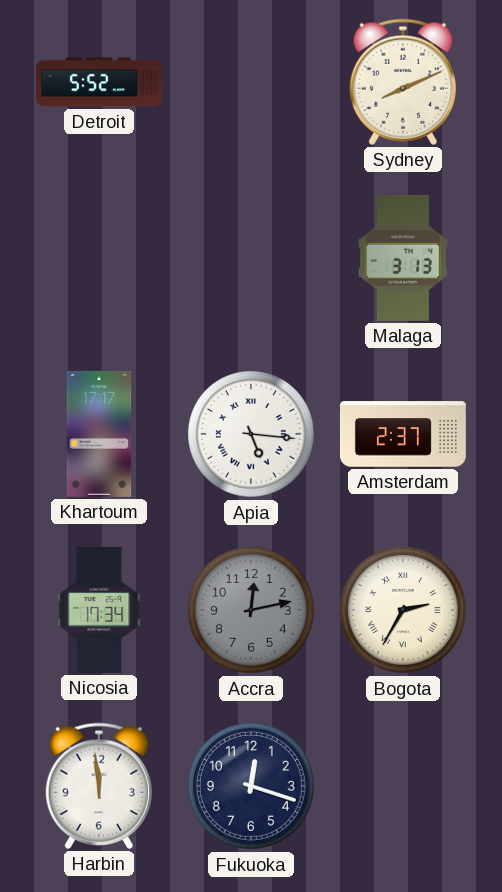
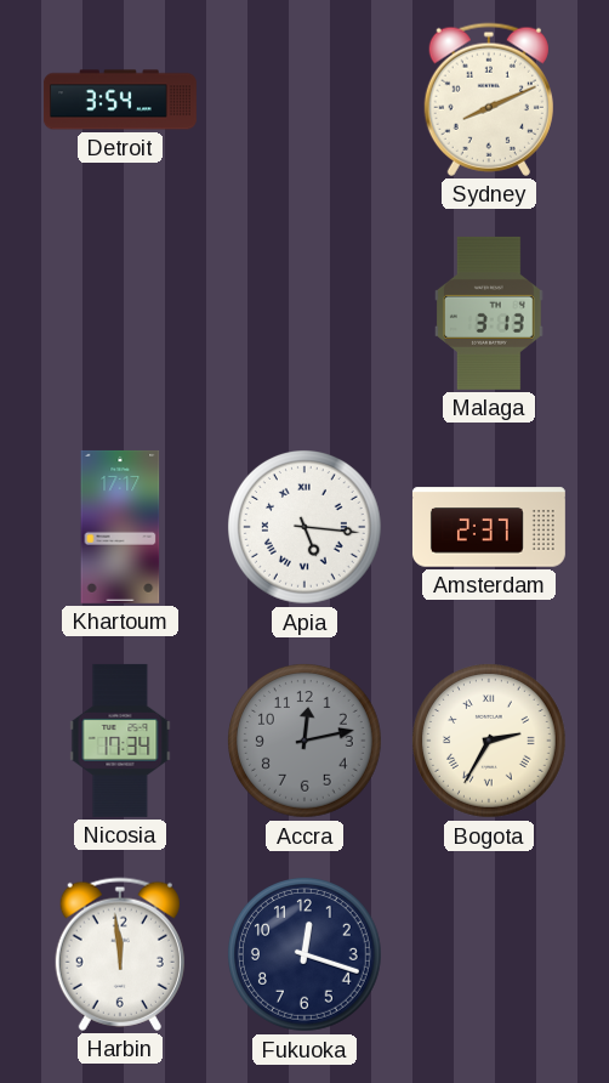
Detroit: 5:52 -> 3:54 (120, 100)
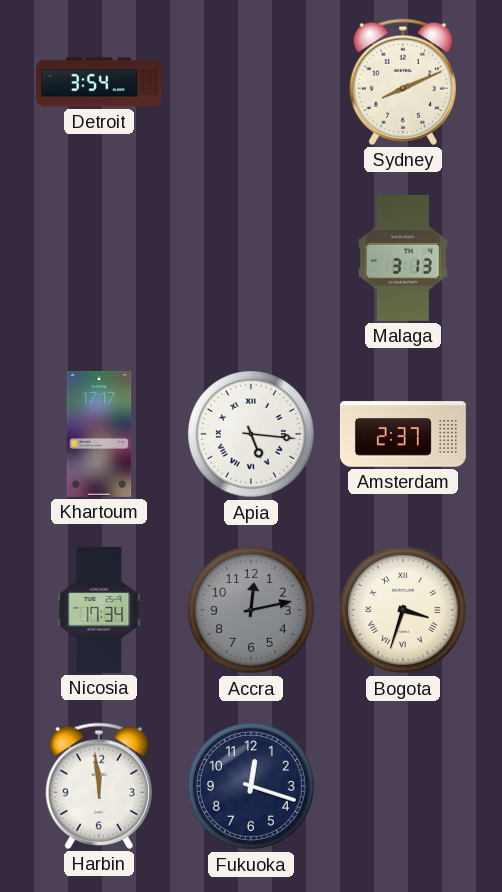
Bogota: 2:35 -> 3:33 (404, 611)
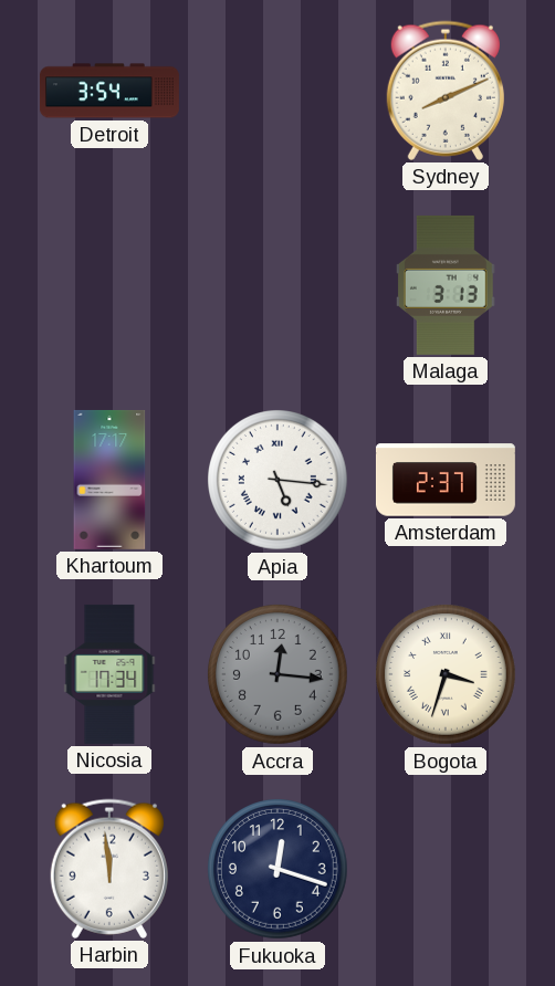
Accra: 12:13 -> 12:16 (279, 675)
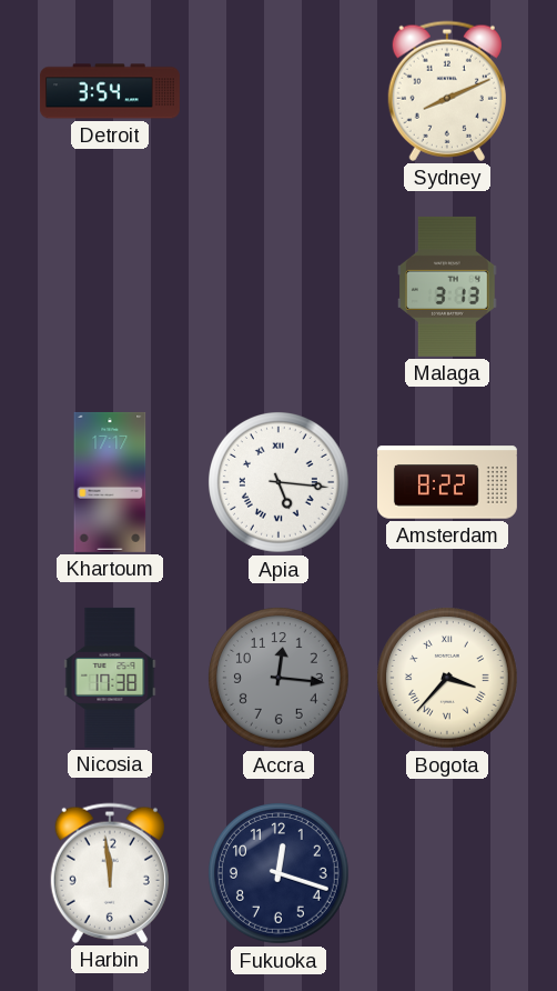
Amsterdam: 2:37 -> 8:22 (447, 482)
Nicosia: 17:34 -> 17:38 (110, 678)
Bogota: 3:33 -> 3:37 (448, 679)
